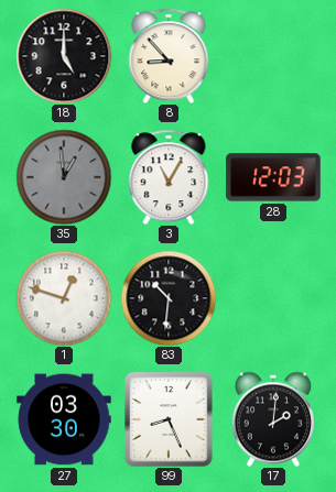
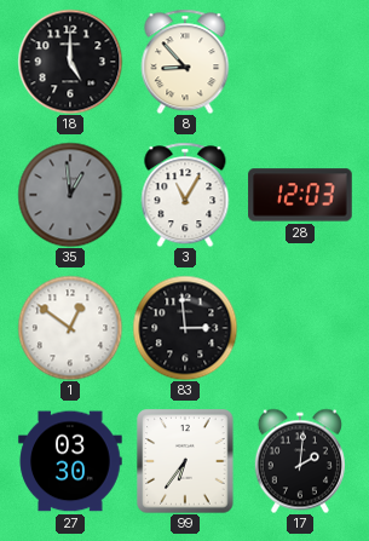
1: 12:48 -> 12:51 (70, 328)
83: 10:31 -> 2:59 (185, 328)
99: 8:26 -> 6:36 (185, 461)
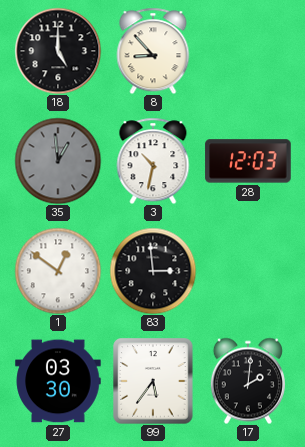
3: 11:05 -> 10:32 (153, 161)
99: 6:36 -> 5:36 (153, 381)
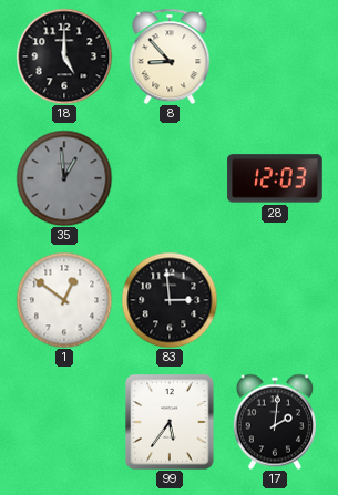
3: 10:32 -> none (153, 161)
27: 03:30 -> none (58, 381)
